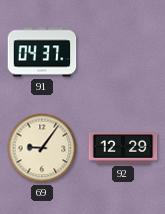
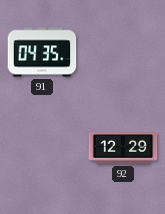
91: 04:37 -> 04:35 (42, 52)
69: 9:06 -> none (42, 148)
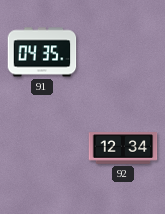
92: 12:29 -> 12:34 (123, 148)
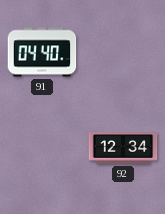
91: 04:35 -> 04:40 (42, 52)
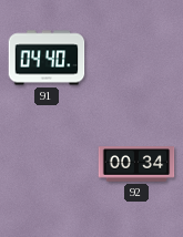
92: 12:34 -> 00:34 (136, 164)
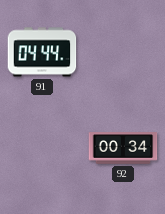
91: 04:40 -> 04:44 (42, 52)
